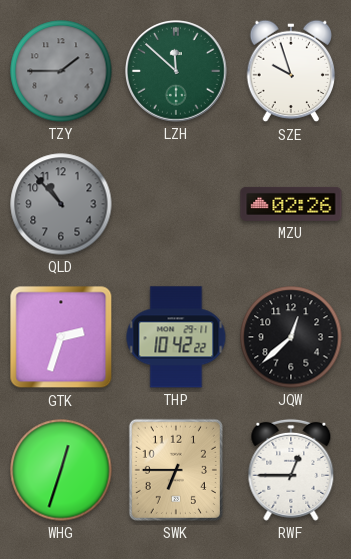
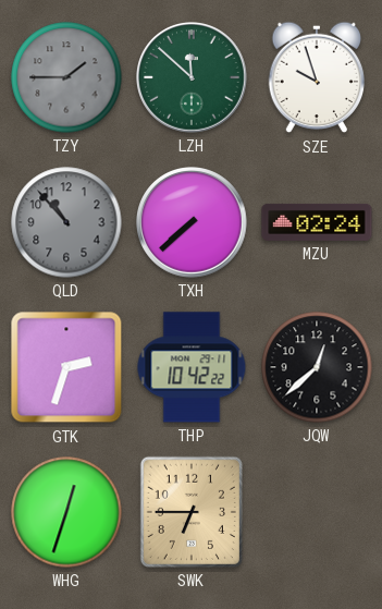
TXH: none -> 7:38 (192, 222)
MZU: 02:26 -> 02:24 (317, 222)
RWF: 12:45 -> none (291, 470)
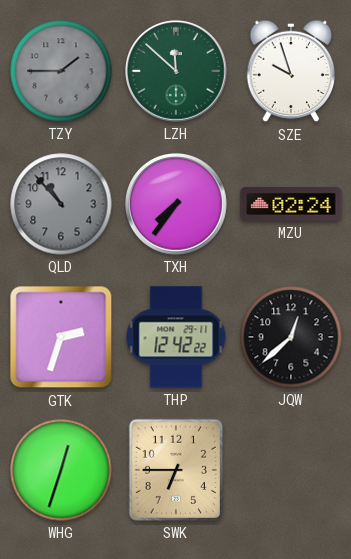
TXH: 7:38 -> 7:36 (176, 204)
THP: 10:42 -> 12:42 (176, 337)
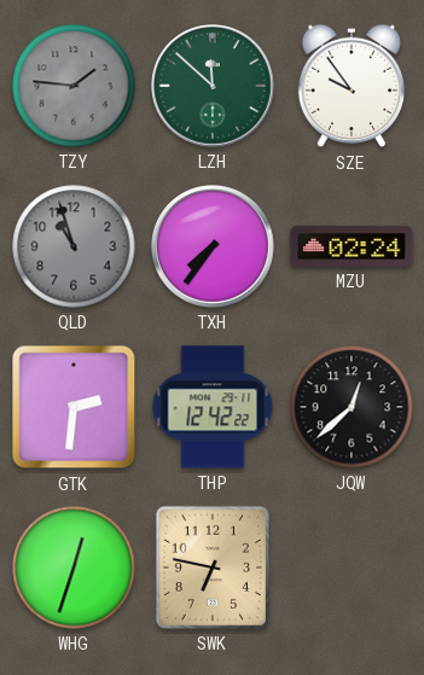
TZY: 1:45 -> 1:46 (74, 86)
SZE: 9:57 -> 9:54 (352, 86)
QLD: 10:53 -> 10:57 (74, 246)
GTK: 2:33 -> 2:31 (74, 407)
SWK: 6:45 -> 6:47 (213, 568)
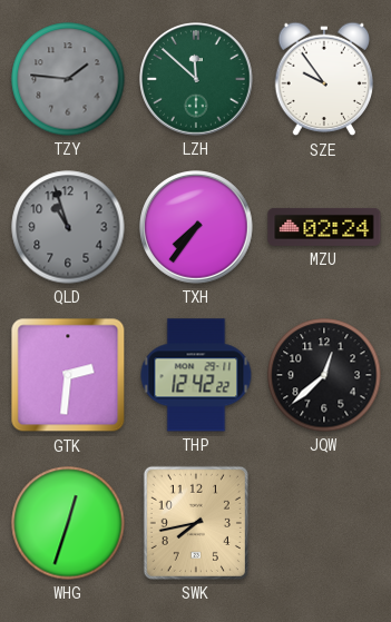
SWK: 6:47 -> 7:43 (196, 523)
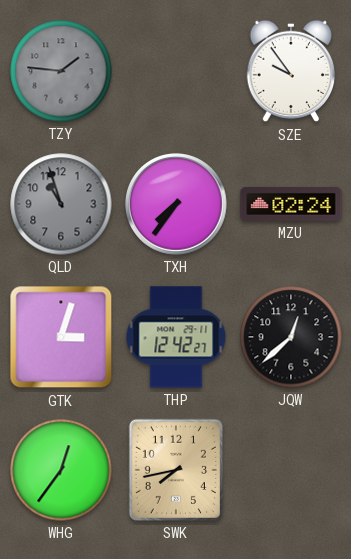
LZH: 11:52 -> none (196, 79)
GTK: 2:31 -> 3:03 (61, 337)
THP: 12:42:22 -> 12:42:27 (176, 337)
WHG: 12:33 -> 12:36 (61, 470)
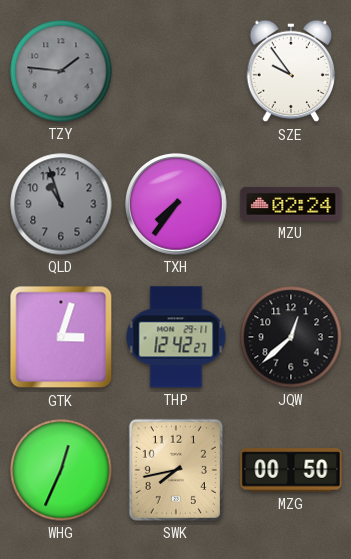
WHG: 12:36 -> 12:34 (61, 470)
MZG: none -> 00:50 (291, 470)
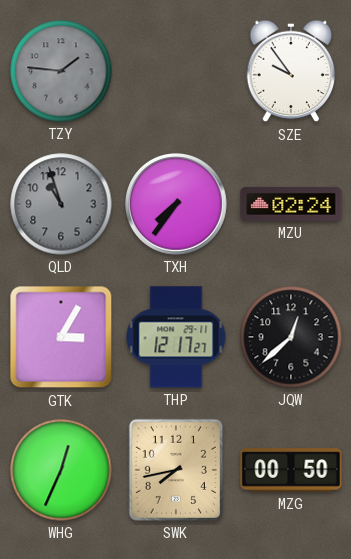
GTK: 3:03 -> 3:05 (61, 337)
THP: 12:42 -> 12:17 (176, 337)
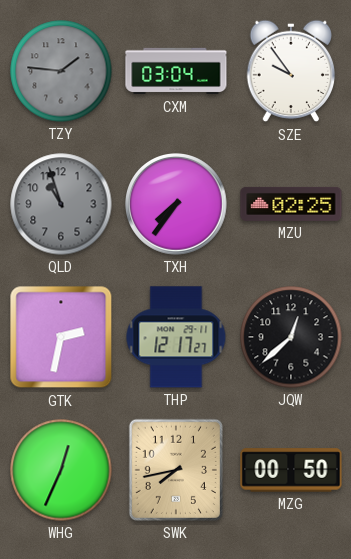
CXM: none -> 03:04 (176, 71)
MZU: 02:24 -> 02:25 (291, 204)
GTK: 3:05 -> 2:32 (61, 337)
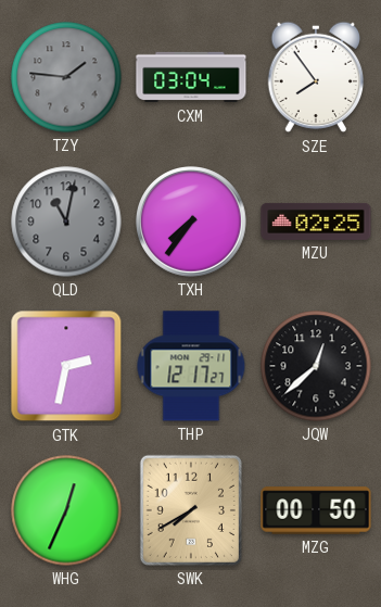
SZE: 9:54 -> 7:54 (316, 77)
QLD: 10:57 -> 11:02 (66, 222)
SWK: 7:43 -> 7:40 (191, 510)
